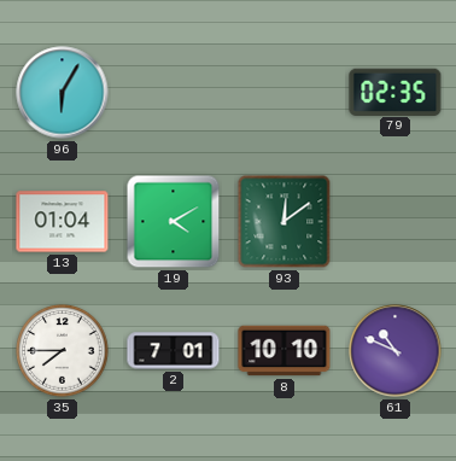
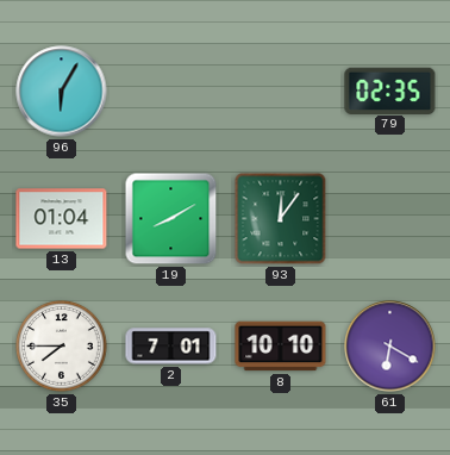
19: 4:10 -> 8:10 (171, 219)
93: 12:09 -> 12:06 (281, 219)
61: 10:49 -> 6:20 (390, 347)
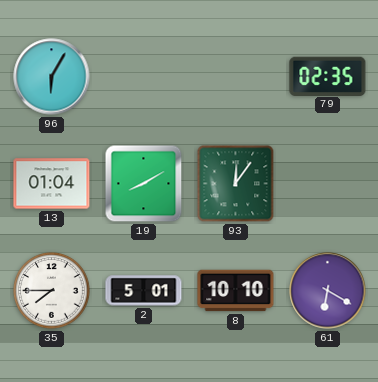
2: 7:01 -> 5:01 (144, 291)
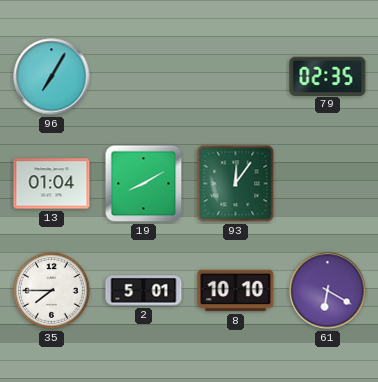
96: 6:05 -> 7:05 (52, 77)
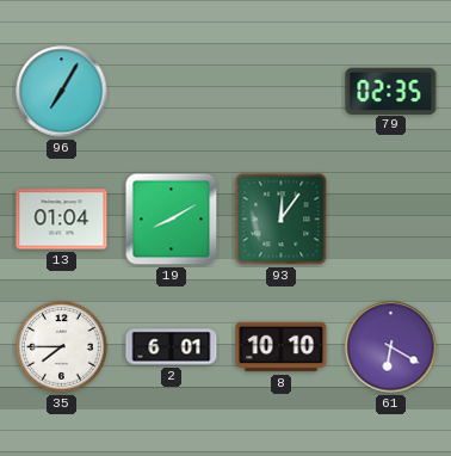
2: 5:01 -> 6:01 (172, 347)
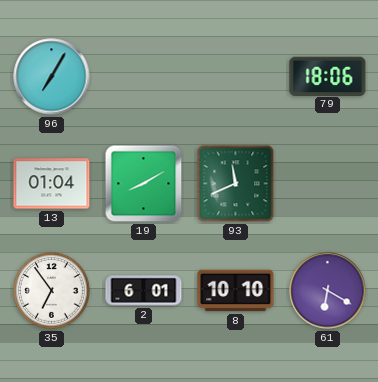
79: 02:35 -> 18:06 (328, 76)
93: 12:06 -> 11:41 (236, 184)
35: 7:45 -> 6:54 (52, 291)
